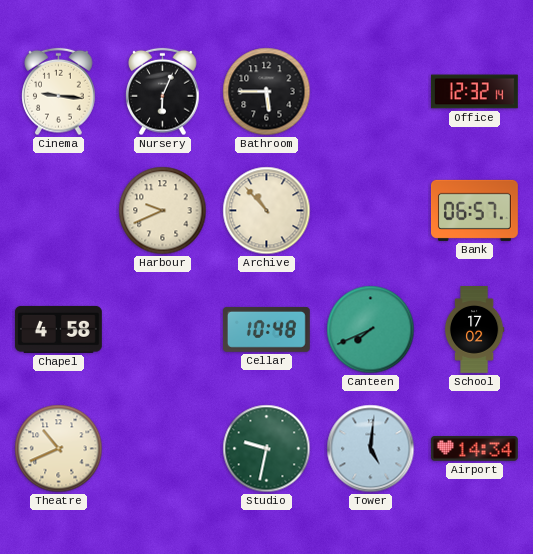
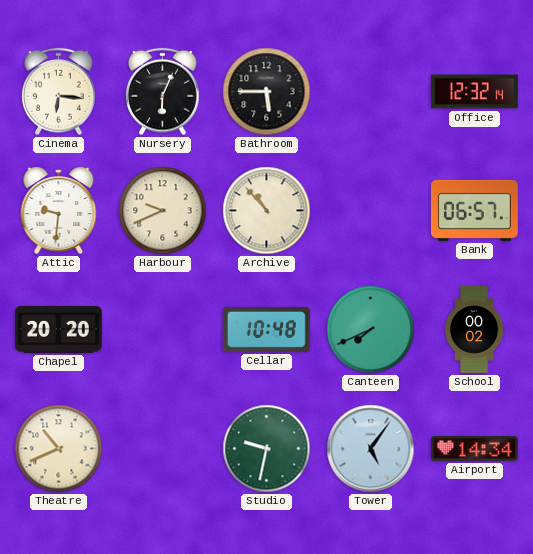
Cinema: 9:16 -> 6:16 (59, 92)
Attic: none -> 9:31 (59, 210)
Chapel: 4:58 -> 20:20 (58, 329)
School: 17:02 -> 00:02 (474, 330)
Tower: 5:01 -> 5:06 (371, 449)
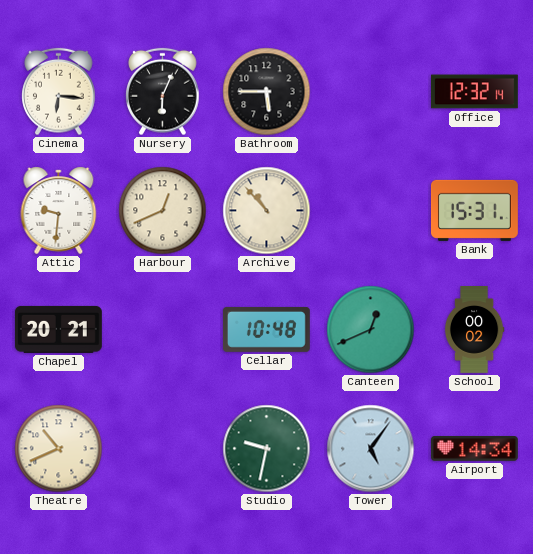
Harbour: 9:41 -> 12:41 (163, 211)
Bank: 06:57 -> 15:31 (475, 210)
Chapel: 20:20 -> 20:21 (58, 329)
Canteen: 7:41 -> 12:41 (371, 330)
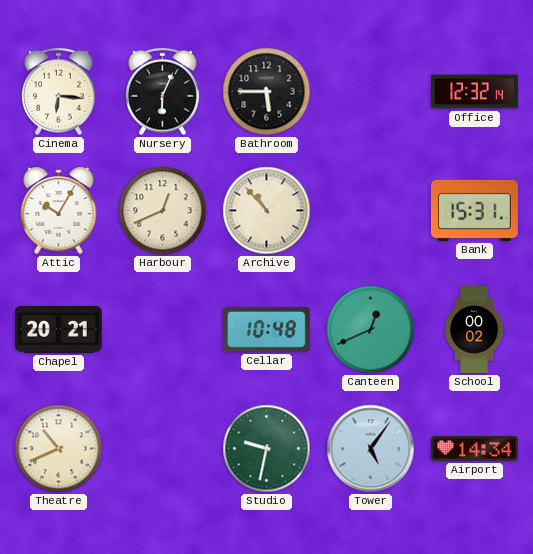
Attic: 9:31 -> 10:05 (59, 210)
